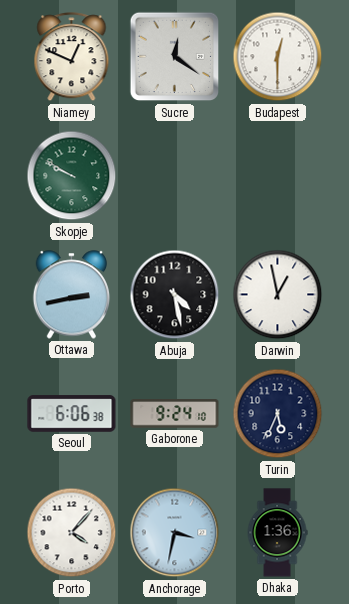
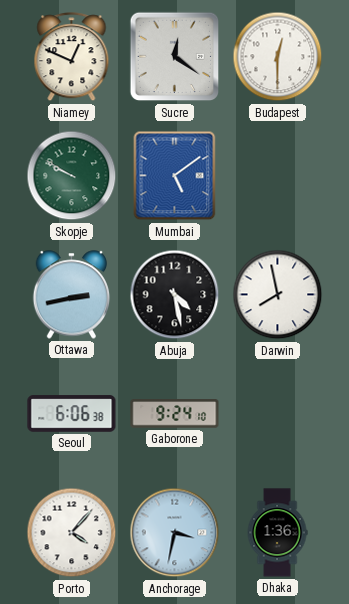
Mumbai: none -> 5:09 (175, 176)
Darwin: 12:58 -> 7:58 (278, 295)
Turin: 5:34 -> none (278, 414)
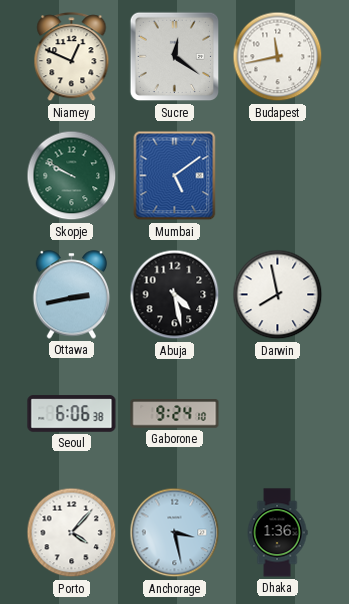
Budapest: 12:30 -> 11:43 (278, 57)
Anchorage: 3:32 -> 3:28 (175, 533)
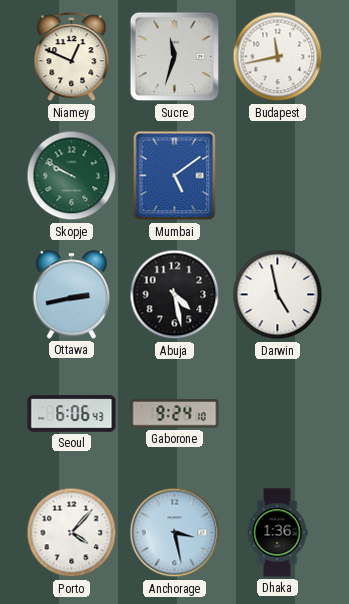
Sucre: 12:21 -> 11:33 (175, 57)
Darwin: 7:58 -> 4:58 (278, 295)
Seoul: 6:06:38 -> 6:06:43 (72, 414)
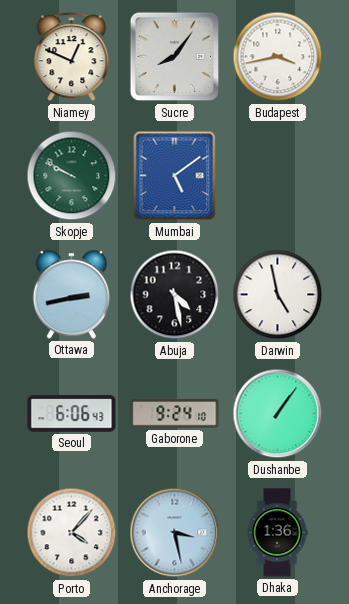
Sucre: 11:33 -> 8:06 (175, 57)
Budapest: 11:43 -> 3:43 (278, 57)
Dushanbe: none -> 1:06 (278, 414)
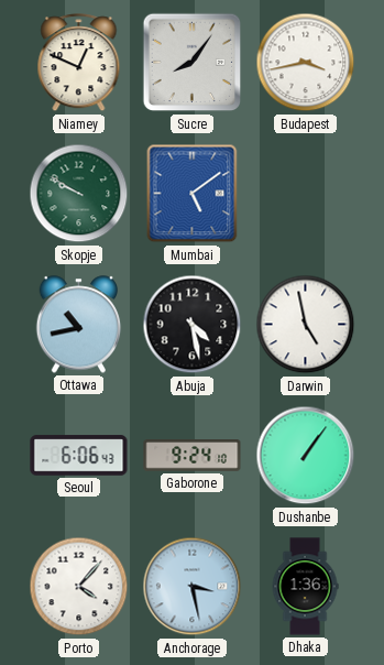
Ottawa: 2:43 -> 10:43 (79, 325)
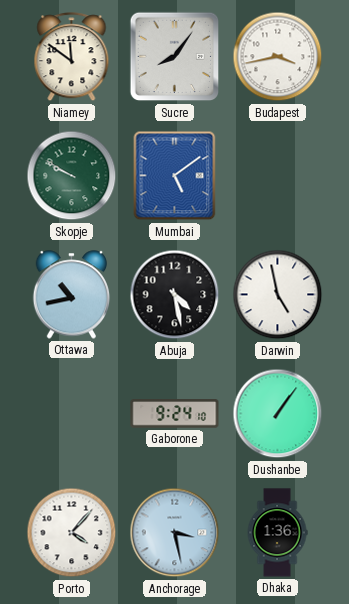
Niamey: 12:49 -> 11:51 (72, 57)
Seoul: 6:06 -> none (79, 456)
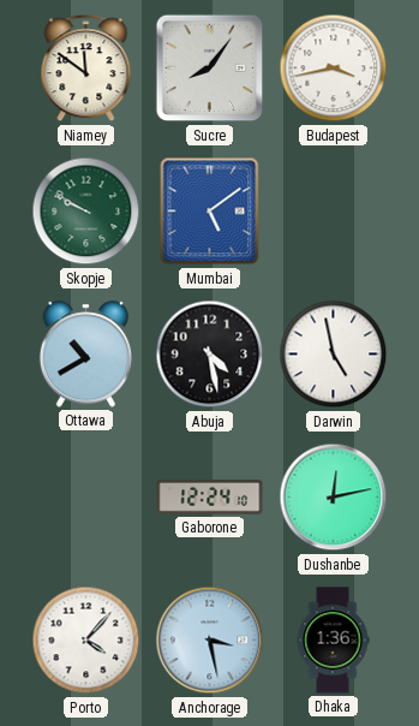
Ottawa: 10:43 -> 10:40 (86, 355)
Gaborone: 9:24 -> 12:24 (210, 498)
Dushanbe: 1:06 -> 12:13 (334, 498)
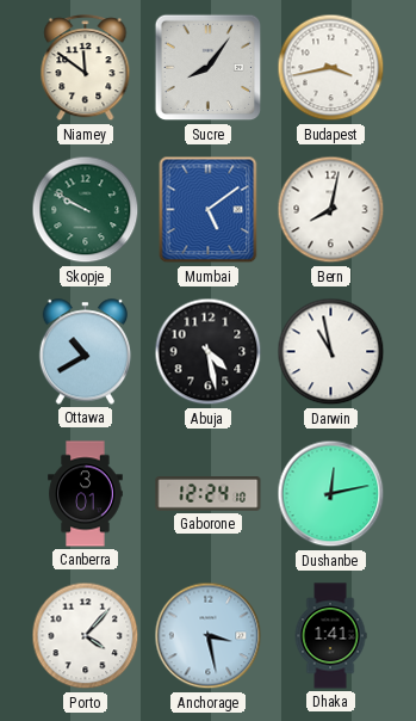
Bern: none -> 8:02 (331, 210)
Darwin: 4:58 -> 10:58 (331, 352)
Canberra: none -> 3:01 (86, 494)
Dhaka: 1:36 -> 1:41 (330, 636)
